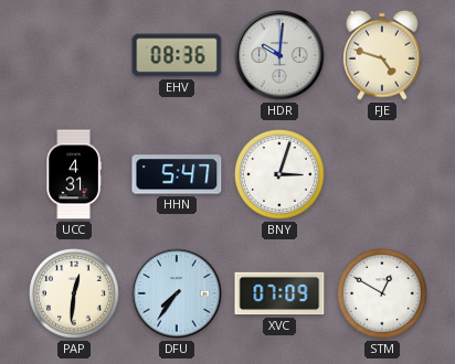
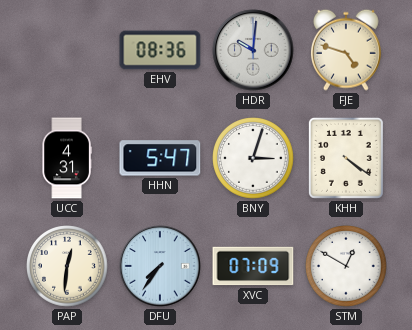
KHH: none -> 4:21 (346, 158)
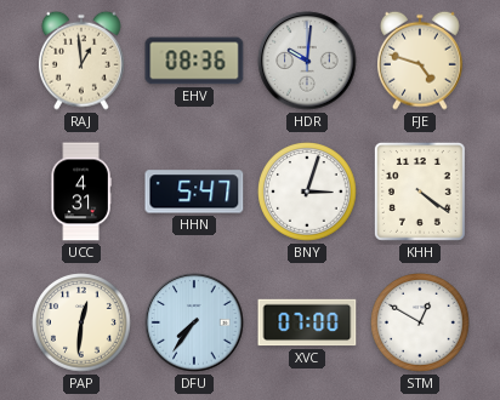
RAJ: none -> 12:59 (81, 61)
XVC: 07:09 -> 07:00 (307, 322)
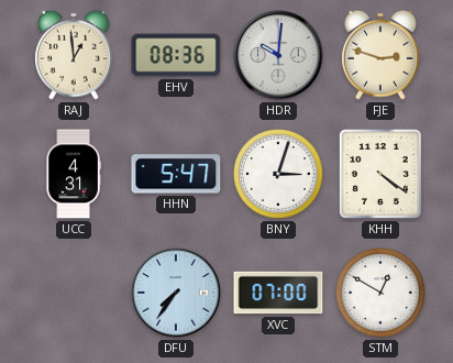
FJE: 4:48 -> 2:48 (380, 55)
PAP: 12:31 -> none (81, 322)
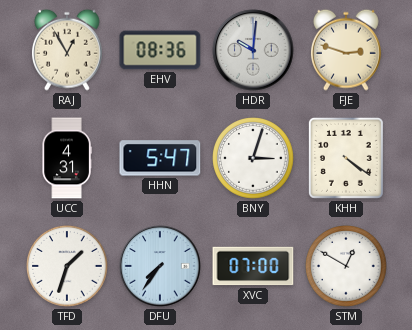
RAJ: 12:59 -> 12:55 (67, 50)
TFD: none -> 1:33 (67, 266)
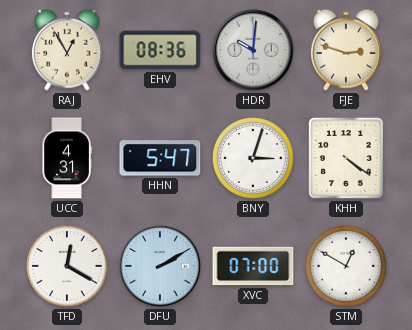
TFD: 1:33 -> 12:20 (67, 266)
DFU: 7:36 -> 2:10 (160, 266)
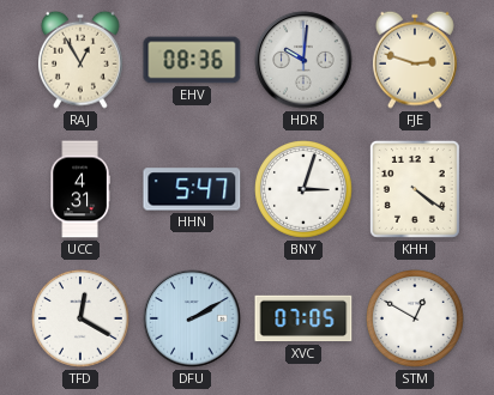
XVC: 07:00 -> 07:05 (303, 318)
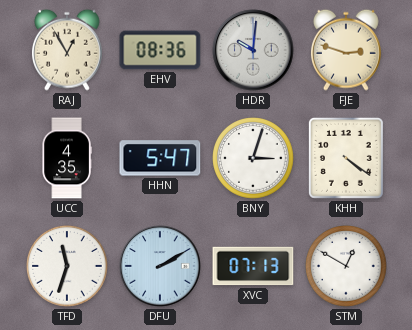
UCC: 4:31 -> 4:35 (67, 158)
TFD: 12:20 -> 11:33 (67, 266)
XVC: 07:05 -> 07:13 (253, 266)
